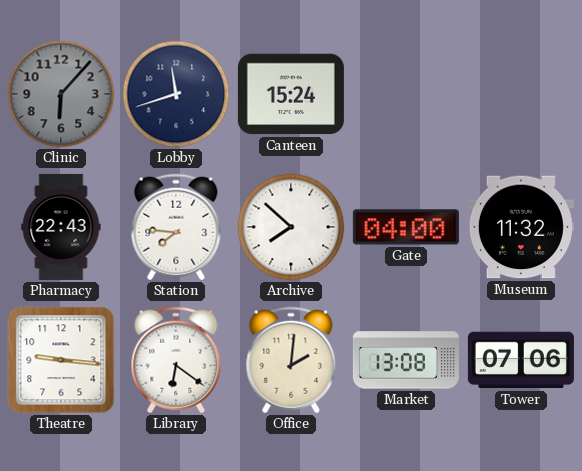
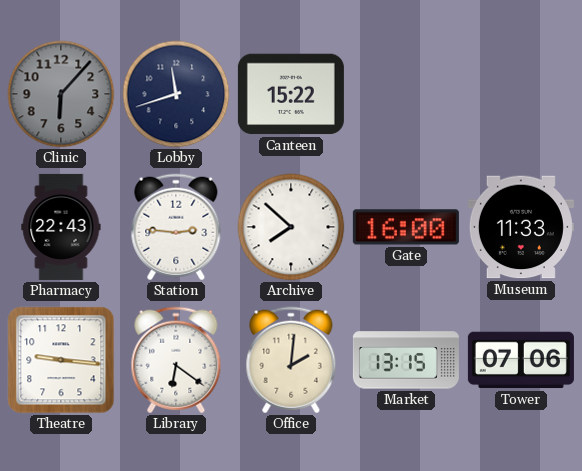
Canteen: 15:24 -> 15:22 (291, 94)
Station: 7:46 -> 2:46 (176, 227)
Gate: 04:00 -> 16:00 (406, 227)
Museum: 11:32 -> 11:33 (521, 227)
Market: 13:08 -> 13:15 (406, 360)
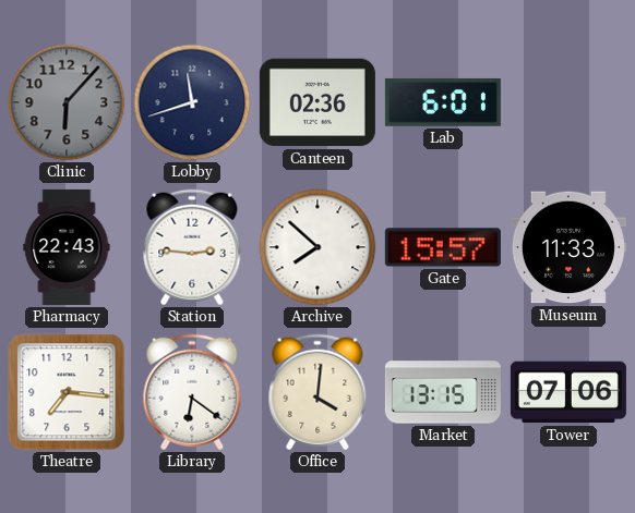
Canteen: 15:22 -> 02:36 (317, 102)
Lab: none -> 6:01 (443, 102)
Gate: 16:00 -> 15:57 (443, 247)
Theatre: 9:16 -> 7:16 (67, 392)
Office: 2:01 -> 4:01 (317, 392)
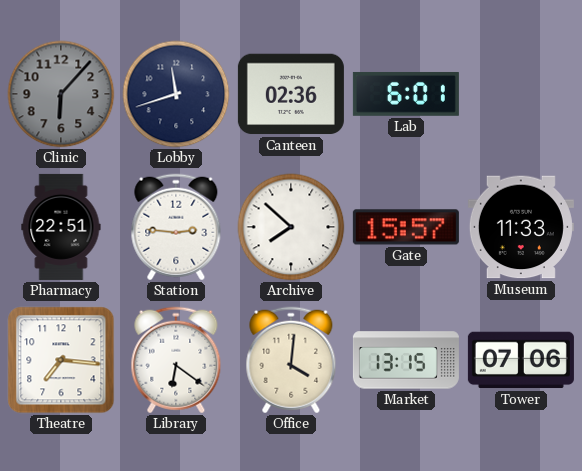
Pharmacy: 22:43 -> 22:51 (61, 227)
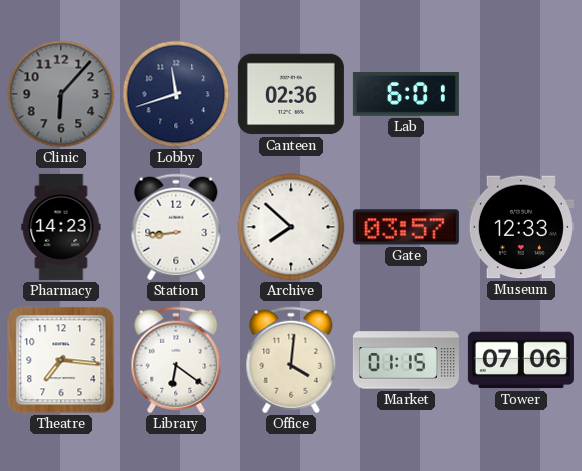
Pharmacy: 22:51 -> 14:23 (61, 227)
Station: 2:46 -> 8:44 (176, 227)
Gate: 15:57 -> 03:57 (406, 227)
Museum: 11:33 -> 12:33 (521, 227)
Market: 13:15 -> 01:15 (406, 360)
